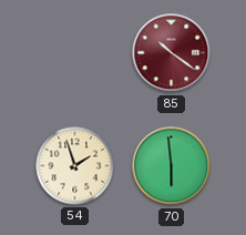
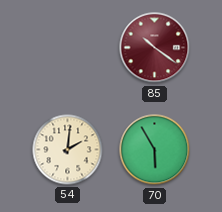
54: 1:57 -> 2:01 (68, 150)
70: 5:59 -> 5:55 (155, 150)
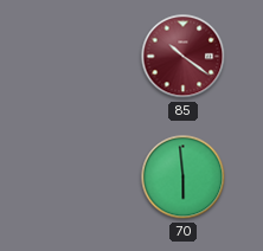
54: 2:01 -> none (68, 150)
70: 5:55 -> 5:59 (184, 178)
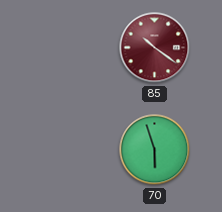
70: 5:59 -> 5:57 (155, 150)
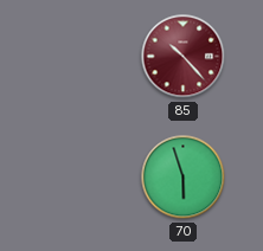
85: 10:21 -> 10:23 (184, 57)
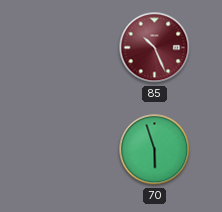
85: 10:23 -> 10:26 (155, 48)
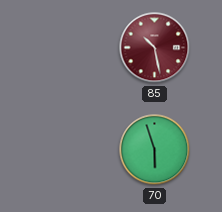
85: 10:26 -> 10:28 (155, 48)
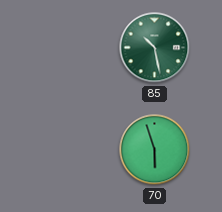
85 dial: burgundy -> green (155, 48)
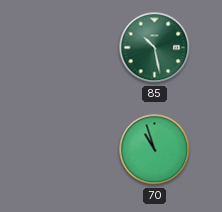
70: 5:57 -> 10:57 (155, 150)
